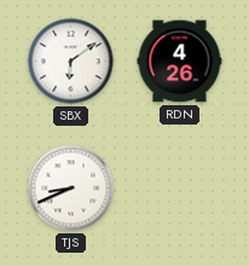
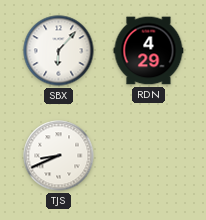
SBX: 6:09 -> 6:07 (59, 51)
RDN: 4:26 -> 4:29 (149, 51)
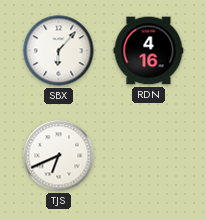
RDN: 4:29 -> 4:16 (149, 51)
TJS: 8:41 -> 6:41 (59, 156)
